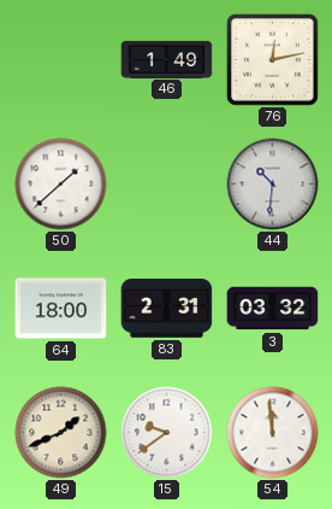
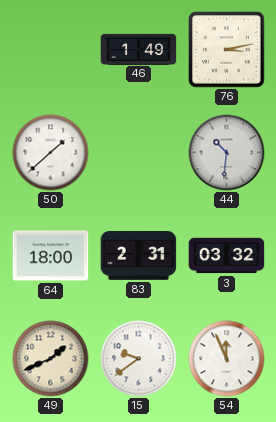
76: 12:13 -> 3:13 (227, 50)
54: 11:59 -> 11:56 (227, 359)
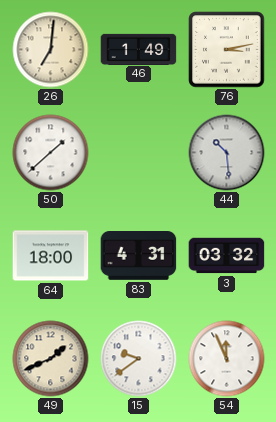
26: none -> 7:01 (51, 50)
44: 10:31 -> 10:29 (227, 153)
83: 2:31 -> 4:31 (139, 256)
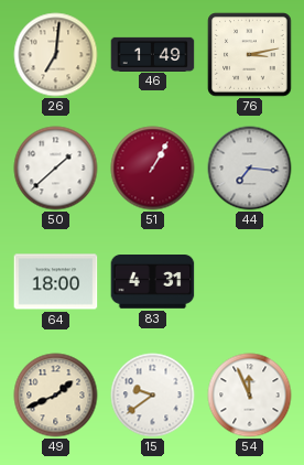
51: none -> 1:05 (153, 169)
44: 10:29 -> 7:16 (250, 169)
3: 03:32 -> none (227, 256)
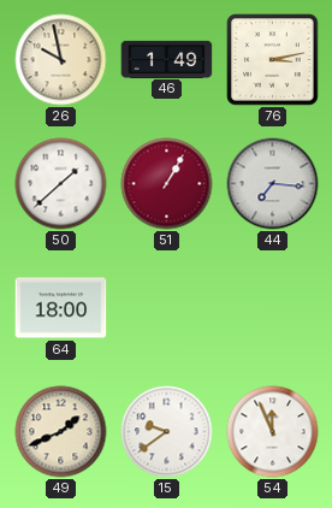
26: 7:01 -> 9:58 (61, 60)
83: 4:31 -> none (153, 282)
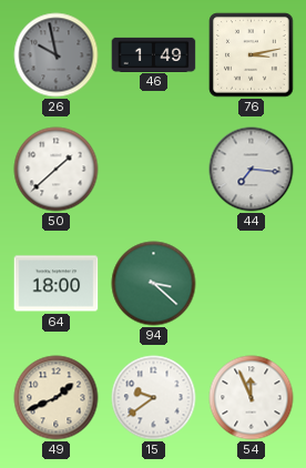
26 dial: cream -> grey (57, 55)
51: 1:05 -> none (167, 184)
94: none -> 3:22 (154, 284)
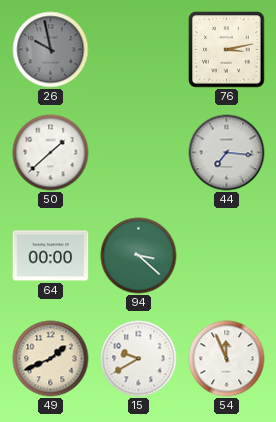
46: 1:49 -> none (154, 54)
64: 18:00 -> 00:00 (51, 256)
15: 9:39 -> 9:40 (139, 359)
